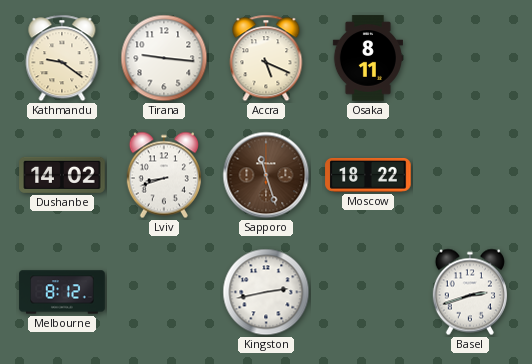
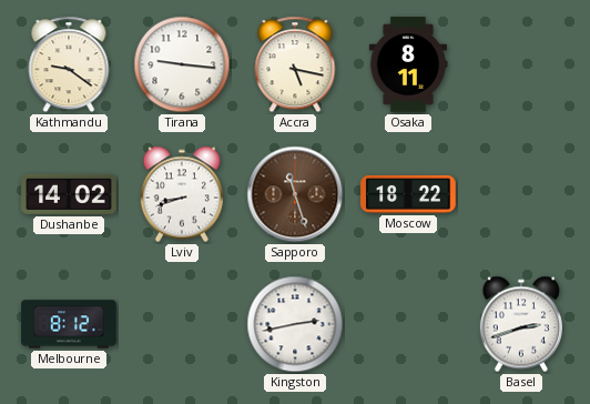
Accra: 5:19 -> 5:17 (295, 64)
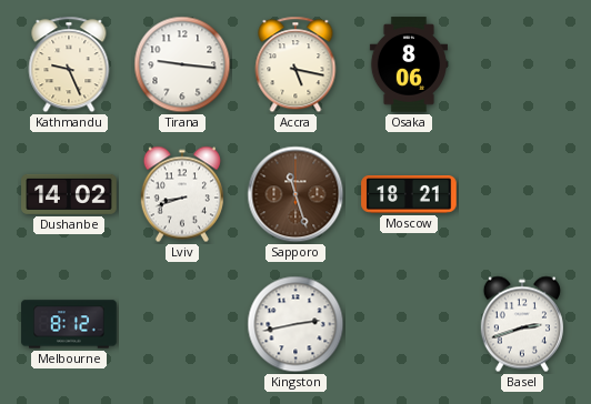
Kathmandu: 9:21 -> 9:26 (69, 64)
Osaka: 8:11 -> 8:06 (408, 64)
Moscow: 18:22 -> 18:21 (409, 194)
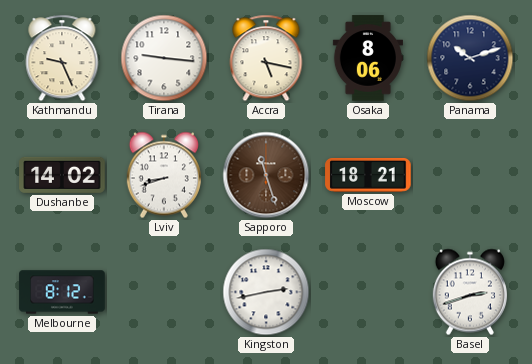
Panama: none -> 10:12 (470, 58)
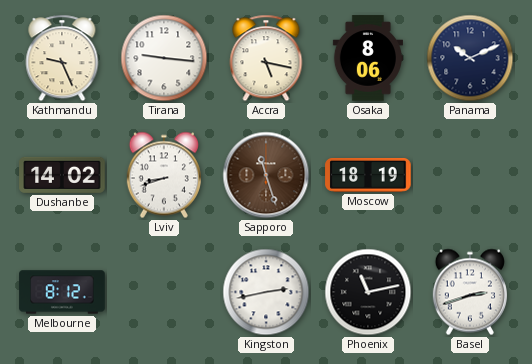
Panama: 10:12 -> 10:11 (470, 58)
Moscow: 18:21 -> 18:19 (368, 175)
Phoenix: none -> 11:13 (368, 292)
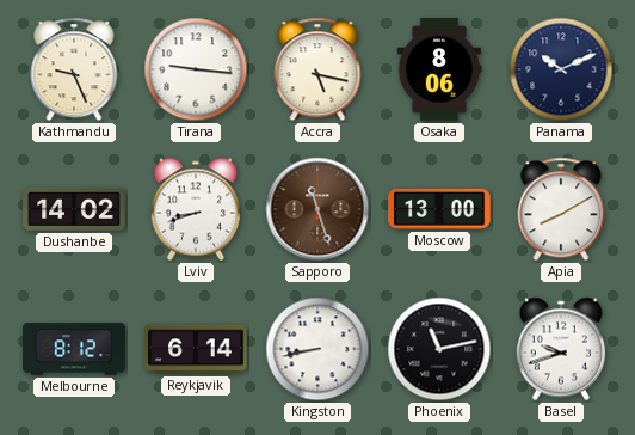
Moscow: 18:19 -> 13:00 (439, 209)
Apia: none -> 8:10 (561, 209)
Reykjavik: none -> 6:14 (196, 349)
Kingston: 2:43 -> 8:43 (317, 349)
Basel: 2:42 -> 9:42 (561, 349)
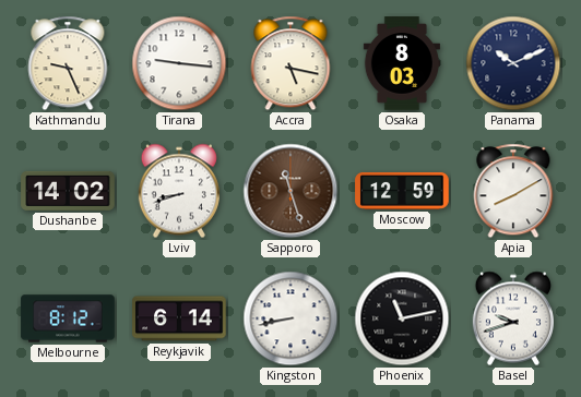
Osaka: 8:06 -> 8:03 (401, 63)
Moscow: 13:00 -> 12:59 (402, 191)
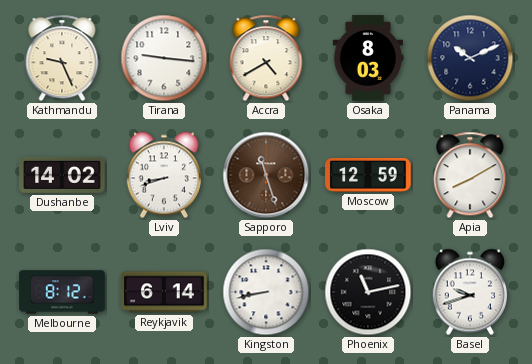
Accra: 5:17 -> 4:40 (266, 58)
